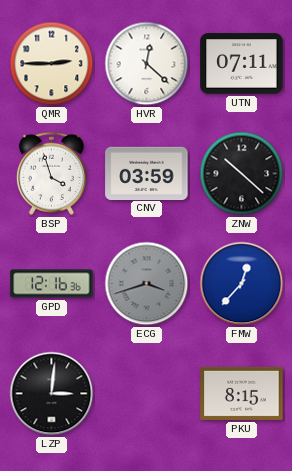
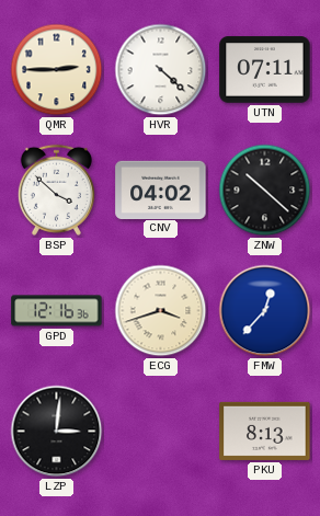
HVR: 12:22 -> 4:22 (161, 70)
BSP: 3:57 -> 3:52 (56, 190)
CNV: 03:59 -> 04:02 (161, 190)
ECG dial: grey -> cream (161, 311)
PKU: 8:15 -> 8:13 (265, 431)
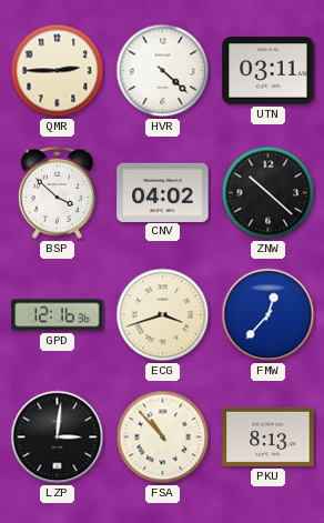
UTN: 07:11 -> 03:11 (269, 71)
FSA: none -> 10:53 (163, 437)
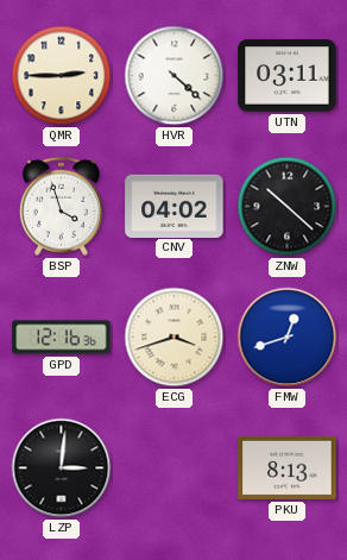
BSP: 3:52 -> 3:57 (61, 206)
FMW: 12:37 -> 12:42 (288, 338)
FSA: 10:53 -> none (163, 437)
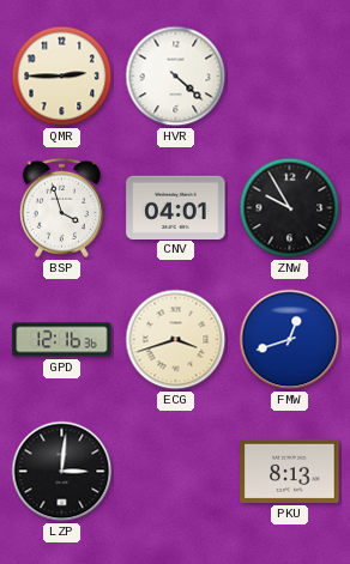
UTN: 03:11 -> none (288, 76)
CNV: 04:02 -> 04:01 (176, 207)
ZNW: 10:22 -> 9:55 (290, 208)
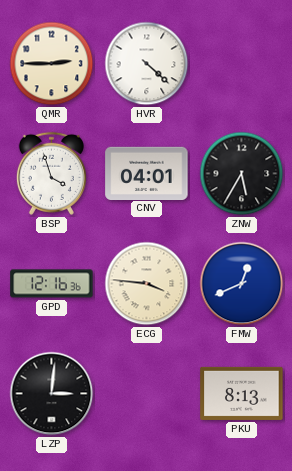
ZNW: 9:55 -> 5:35 (242, 174)
ECG: 3:42 -> 3:46 (147, 284)
FMW: 12:42 -> 12:41 (242, 284)
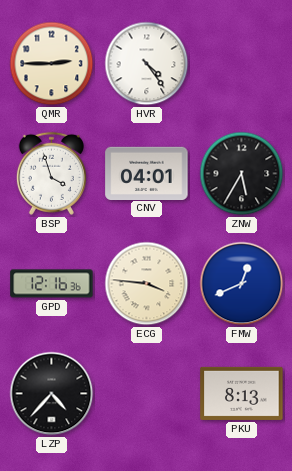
HVR: 4:22 -> 4:24 (147, 64)
LZP: 3:01 -> 4:37 (52, 394)
